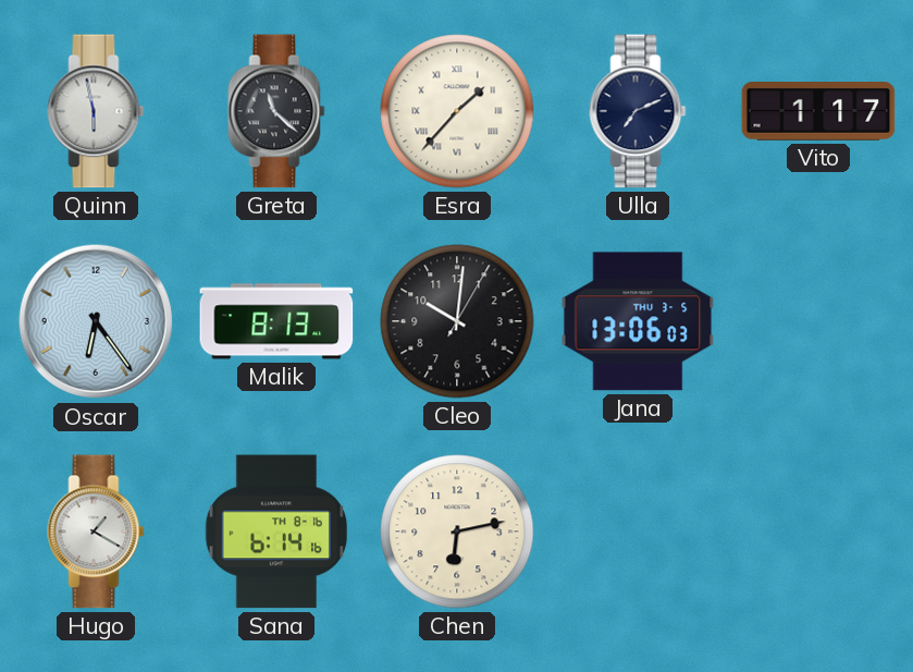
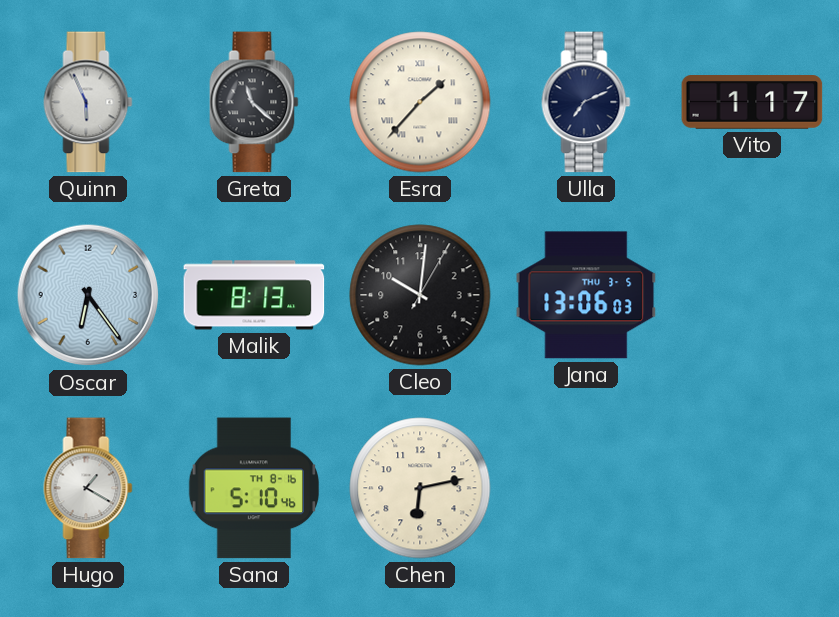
Quinn: 5:58 -> 5:56 (88, 102)
Sana: 6:14 -> 5:10 (254, 488)
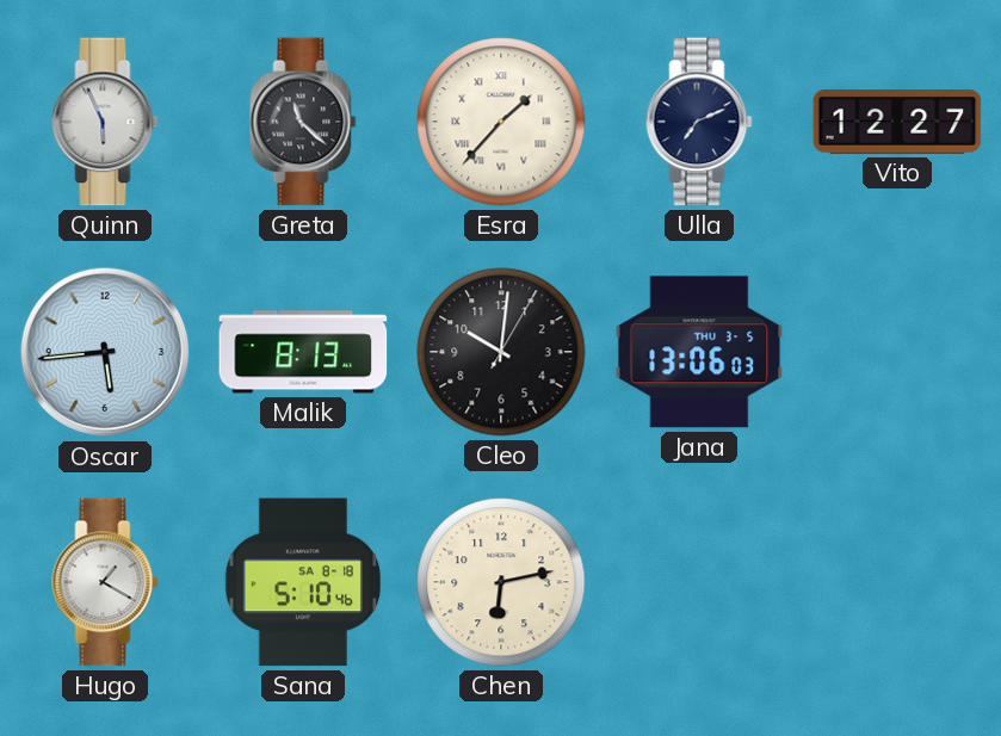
Vito: 1:17 -> 12:27 (897, 123)
Oscar: 6:24 -> 5:44 (105, 352)
Sana date: TH 8-16 -> SA 8-18 (303, 582)
